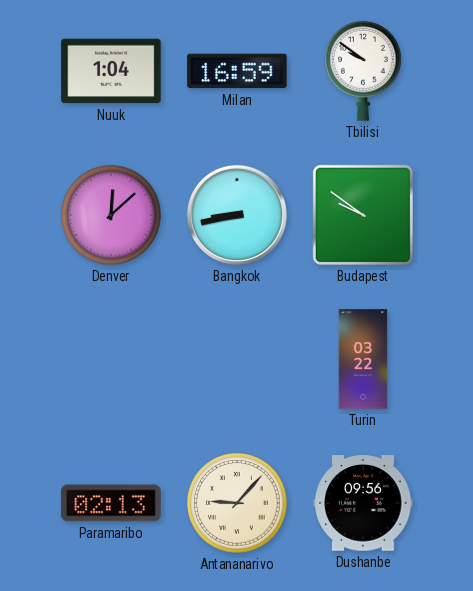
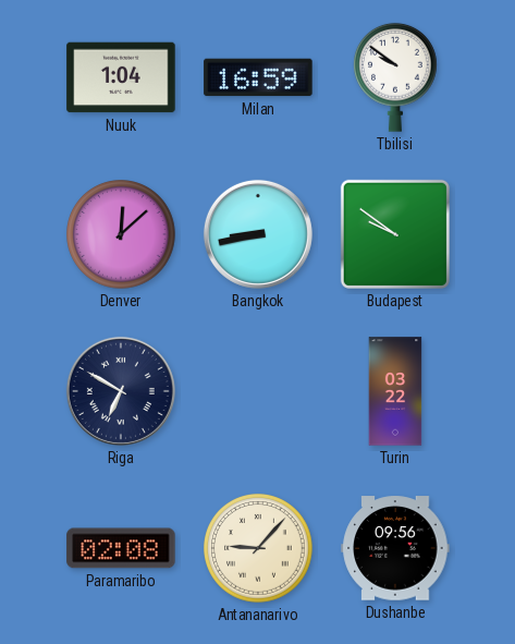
Riga: none -> 6:50 (121, 391)
Paramaribo: 02:13 -> 02:08 (121, 548)
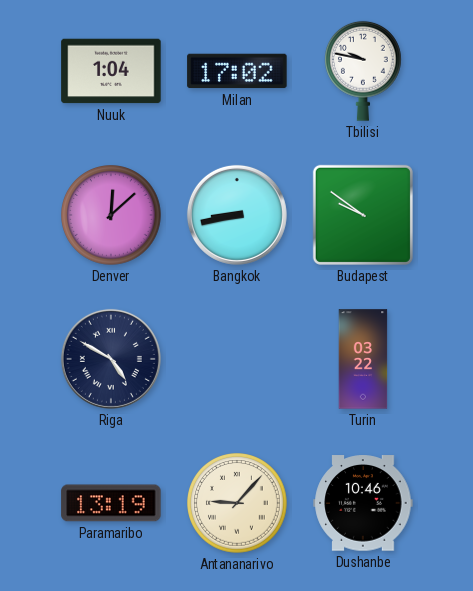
Milan: 16:59 -> 17:02 (237, 71)
Tbilisi: 9:51 -> 9:47 (364, 71)
Riga: 6:50 -> 4:50 (111, 359)
Paramaribo: 02:08 -> 13:19 (111, 503)
Dushanbe: 09:56 -> 10:46 (363, 503)
